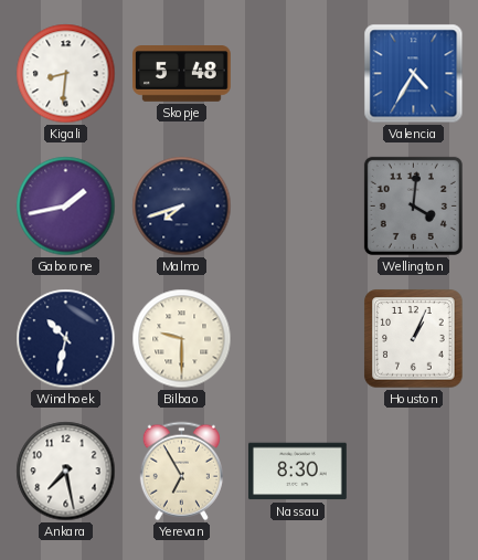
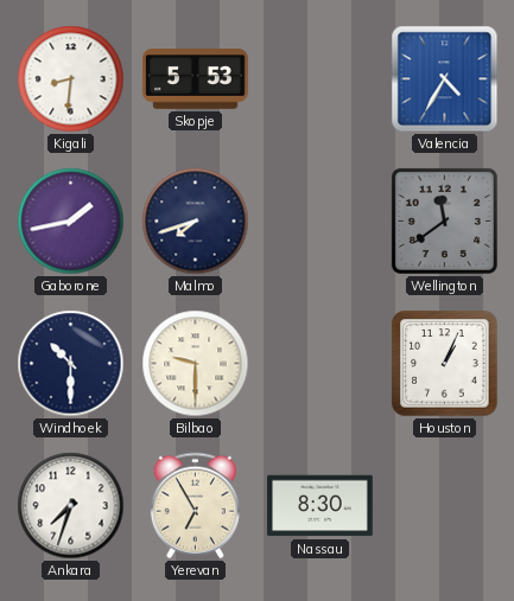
Skopje: 5:48 -> 5:53 (196, 79)
Wellington: 4:01 -> 11:39 (444, 220)
Windhoek: 10:32 -> 10:30 (71, 364)
Ankara: 7:28 -> 7:33 (71, 506)
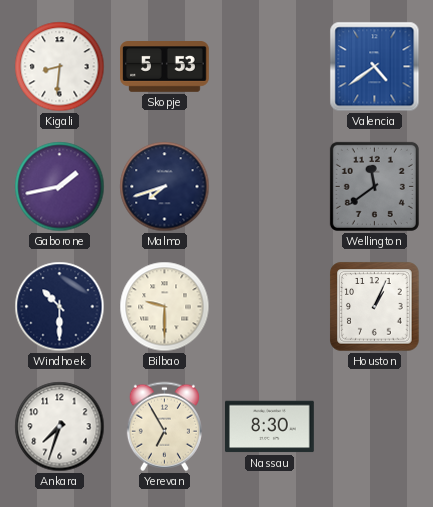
Valencia: 4:35 -> 4:39 (375, 67)
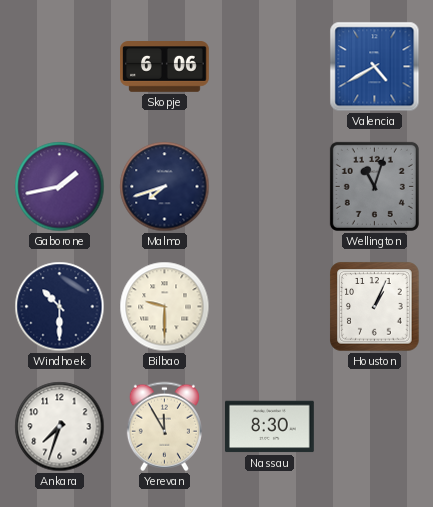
Kigali: 8:31 -> none (60, 67)
Skopje: 5:53 -> 6:06 (165, 67)
Valencia: 4:39 -> 4:40 (375, 67)
Wellington: 11:39 -> 11:03 (374, 186)
Yerevan: 6:55 -> 11:55 (164, 427)
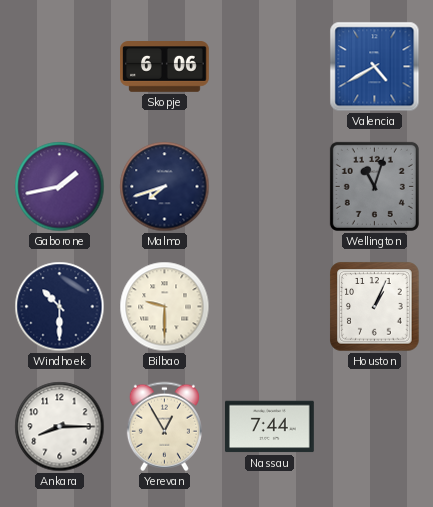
Ankara: 7:33 -> 8:15 (60, 427)
Yerevan: 11:55 -> 12:55 (164, 427)
Nassau: 8:30 -> 7:44 (270, 427)
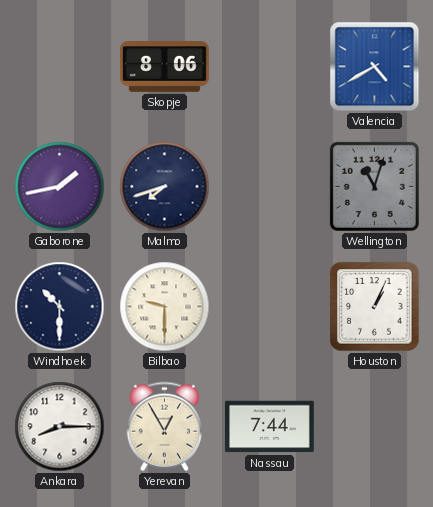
Skopje: 6:06 -> 8:06 (165, 67)
